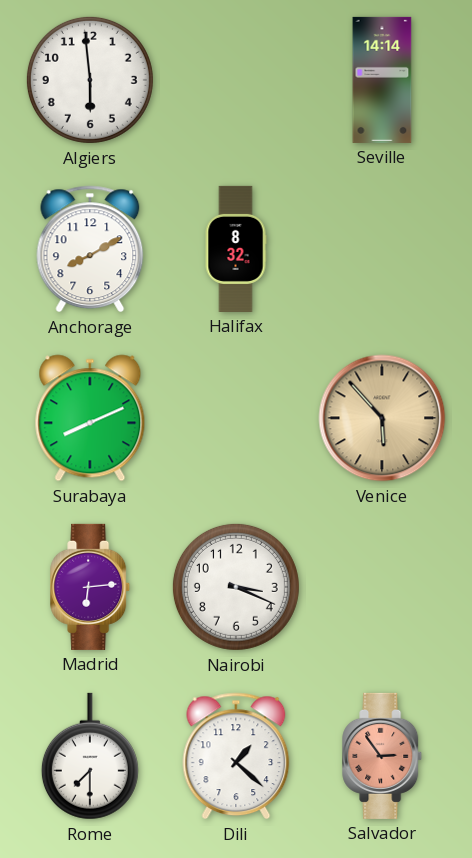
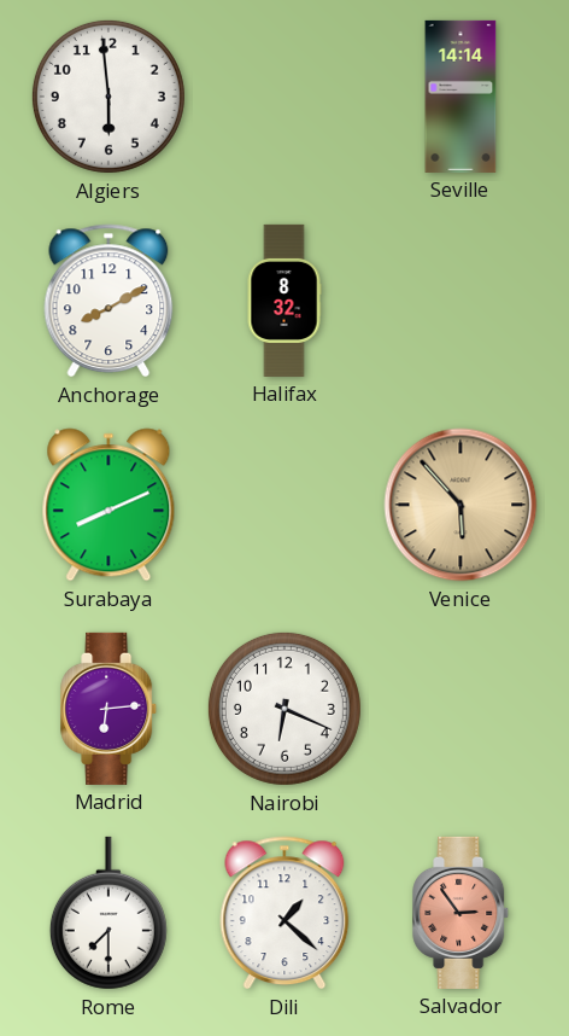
Nairobi: 3:19 -> 6:19 (284, 709)
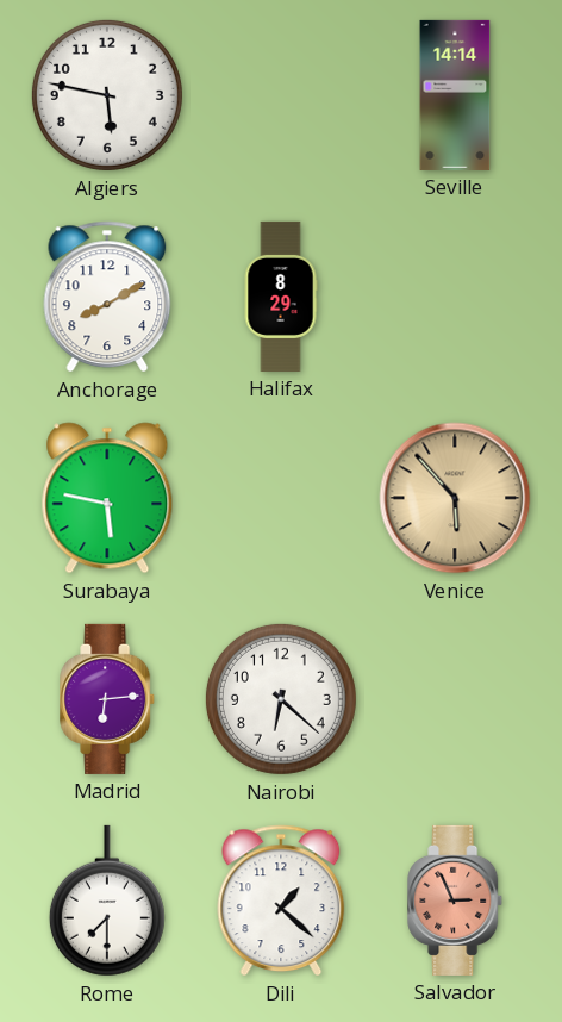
Algiers: 5:59 -> 5:47 (107, 95)
Halifax: 8:32 -> 8:29 (281, 297)
Surabaya: 8:11 -> 5:47 (107, 498)
Nairobi: 6:19 -> 6:22 (281, 699)
Salvador: 2:54 -> 2:56 (456, 901)
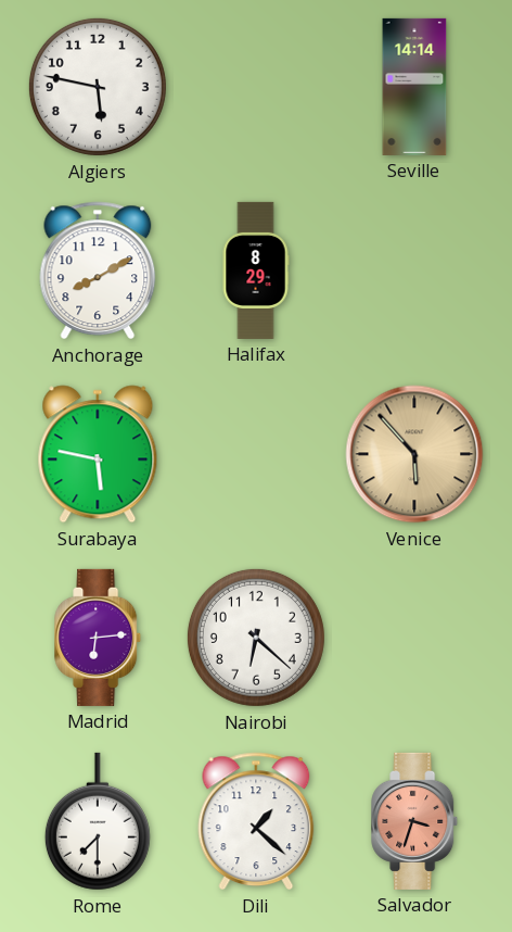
Salvador: 2:56 -> 3:33 (415, 821)
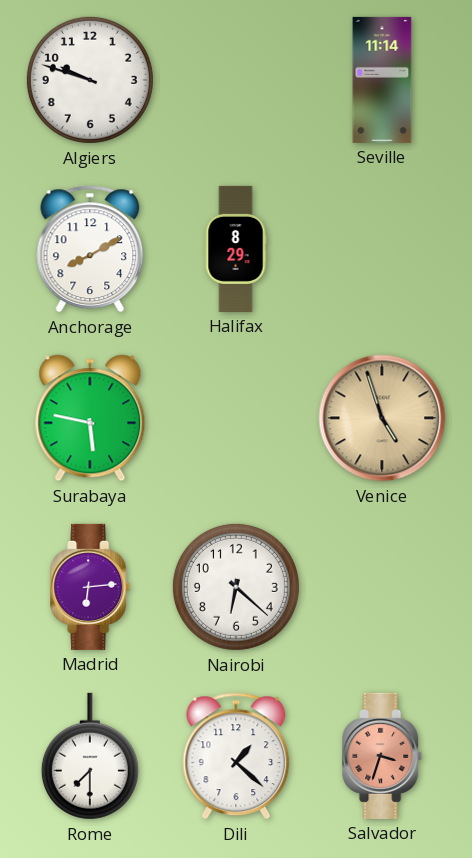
Algiers: 5:47 -> 9:48 (90, 80)
Seville: 14:14 -> 11:14 (382, 80)
Venice: 5:53 -> 4:57 (382, 418)
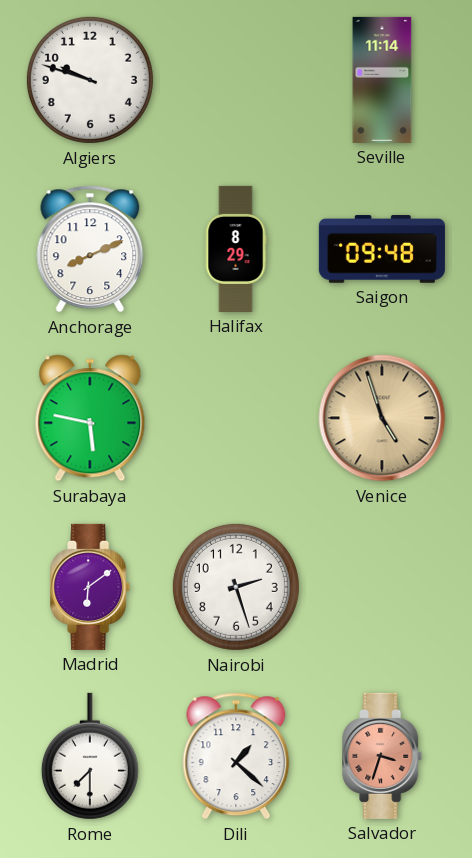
Anchorage: 8:10 -> 8:11 (90, 249)
Saigon: none -> 09:48 (382, 249)
Madrid: 6:14 -> 6:09 (91, 587)
Nairobi: 6:22 -> 2:27 (236, 587)
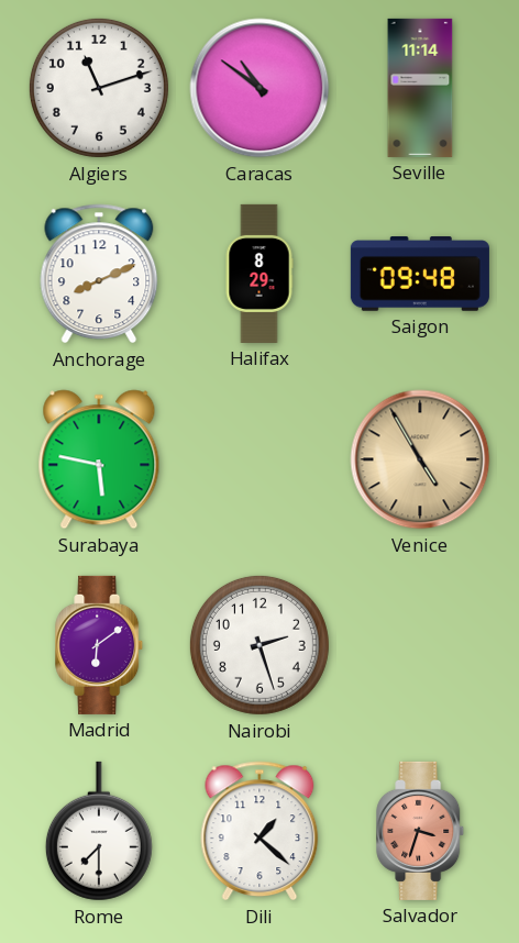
Algiers: 9:48 -> 11:12 (99, 88)
Caracas: none -> 10:51 (259, 88)
Venice: 4:57 -> 4:55 (420, 459)
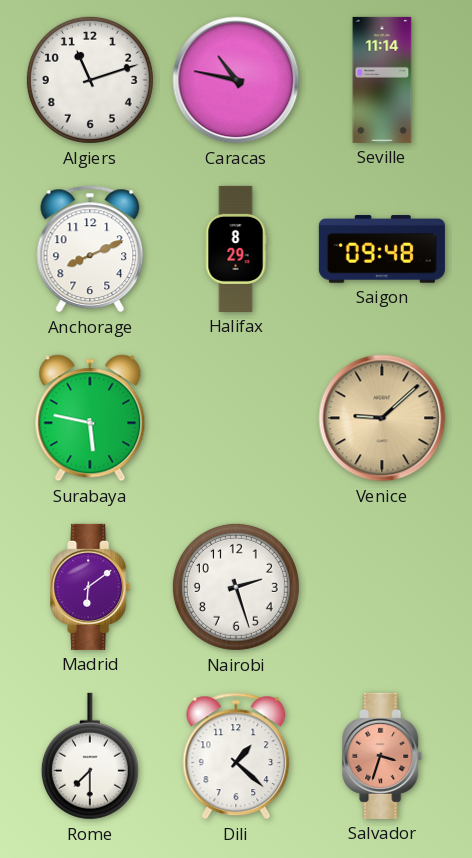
Caracas: 10:51 -> 10:47 (236, 80)
Venice: 4:55 -> 9:08 (382, 418)
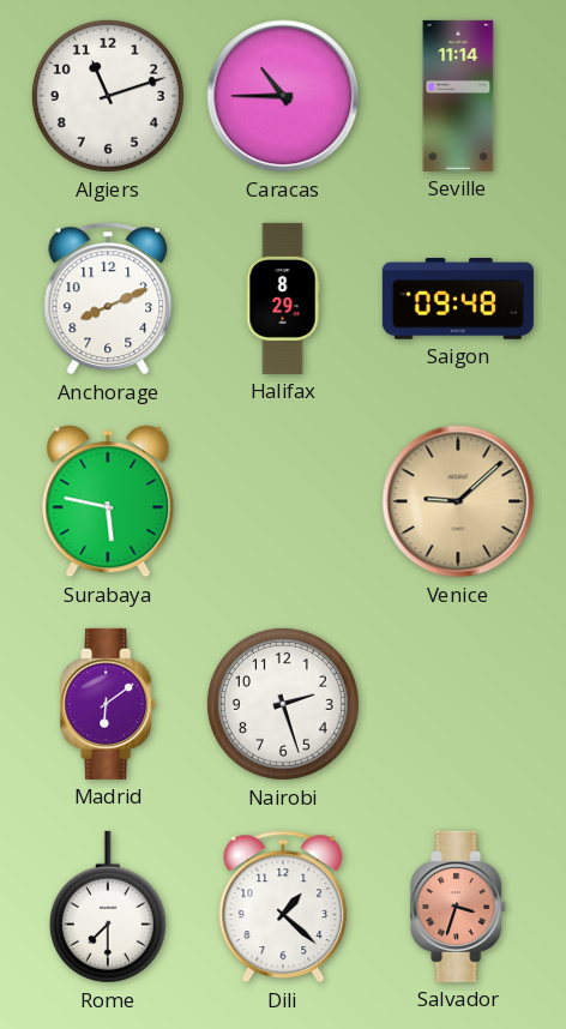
Caracas: 10:47 -> 10:45 (283, 96)
